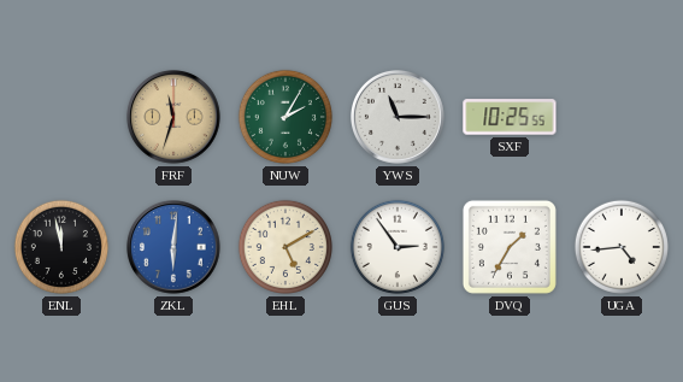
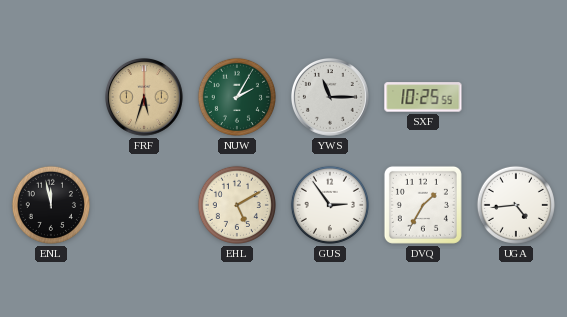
FRF: 11:33 -> 5:33 (145, 98)
ZKL: 6:01 -> none (175, 248)
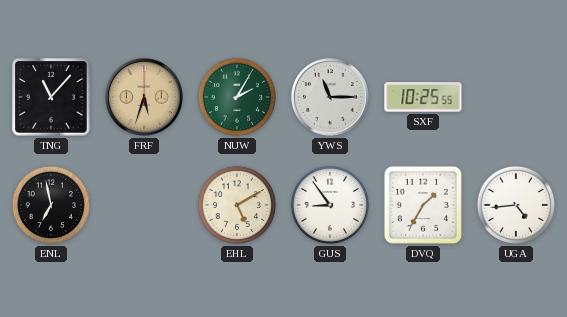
TNG: none -> 11:07 (51, 97)
ENL: 11:58 -> 6:58 (51, 205)
GUS: 2:54 -> 8:54 (330, 205)
